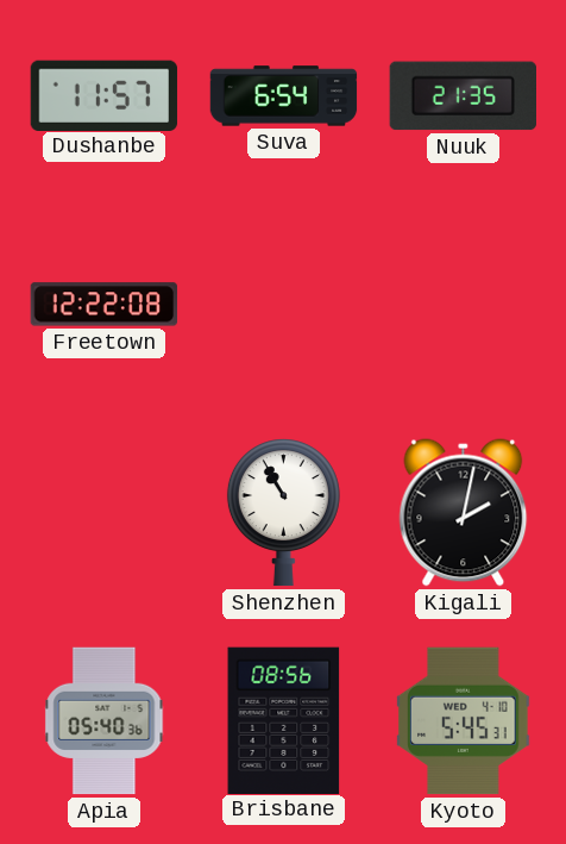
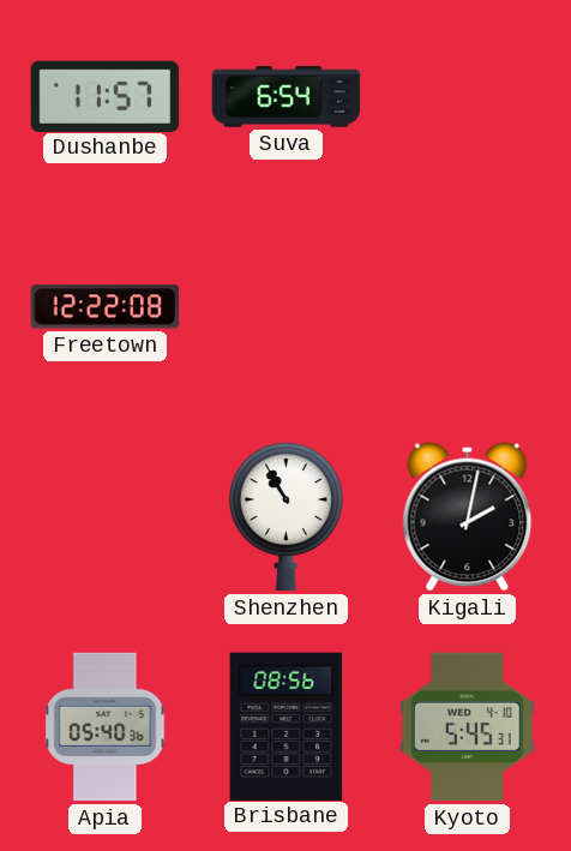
Nuuk: 21:35 -> none (463, 96)
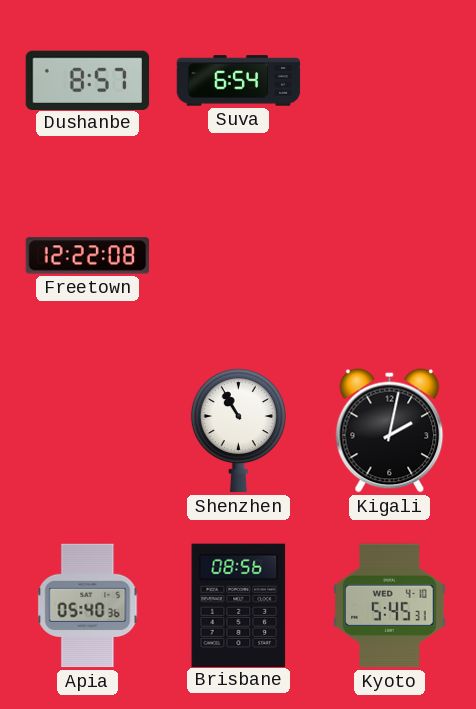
Dushanbe: 11:57 -> 8:57 (88, 80)
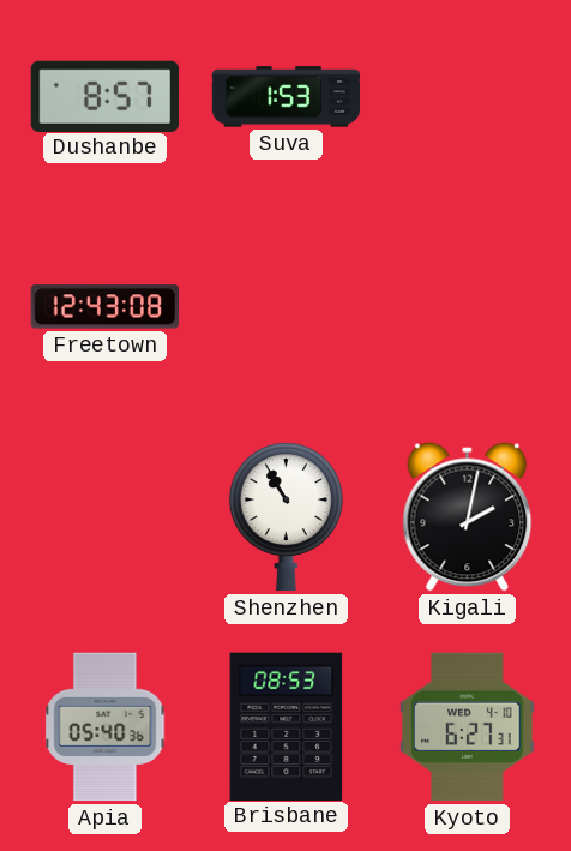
Suva: 6:54 -> 1:53 (287, 97)
Freetown: 12:22 -> 12:43 (106, 307)
Brisbane: 08:56 -> 08:53 (287, 726)
Kyoto: 5:45 -> 6:27 (468, 727)
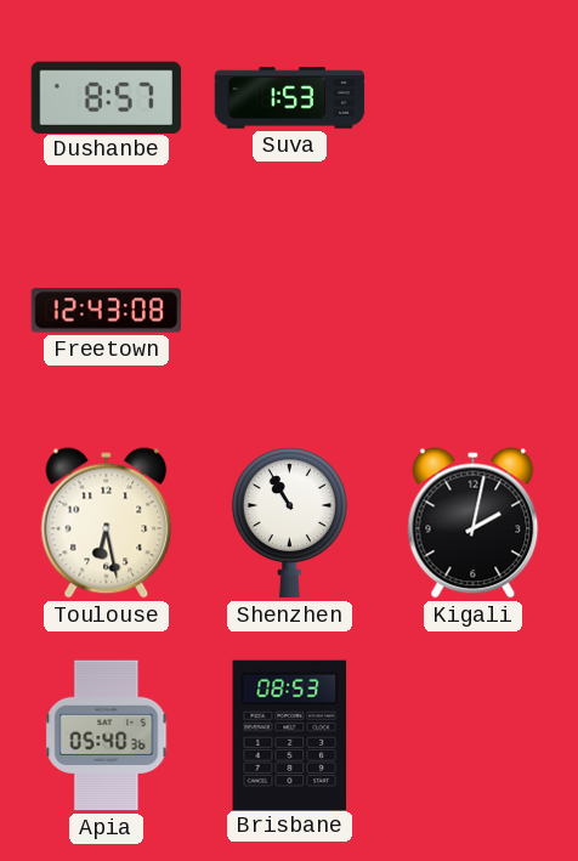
Toulouse: none -> 6:28 (107, 523)
Kyoto: 6:27 -> none (468, 727)
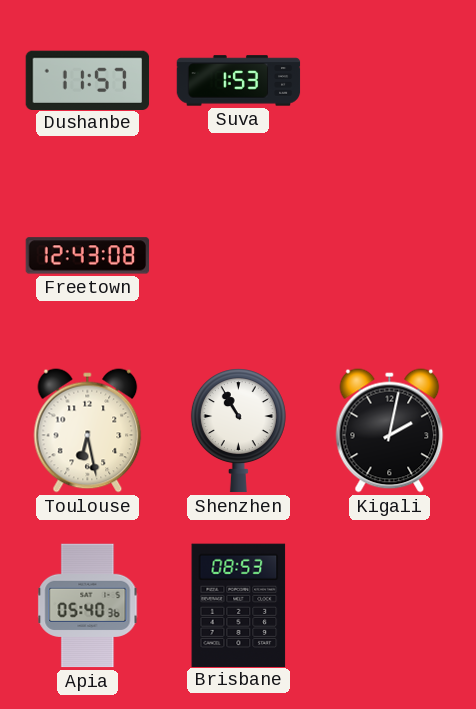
Dushanbe: 8:57 -> 11:57 (88, 80)
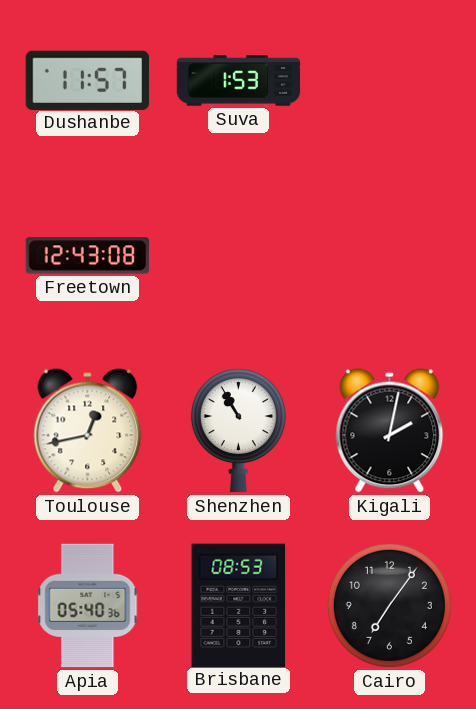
Toulouse: 6:28 -> 12:43 (88, 431)
Cairo: none -> 7:06 (389, 605)
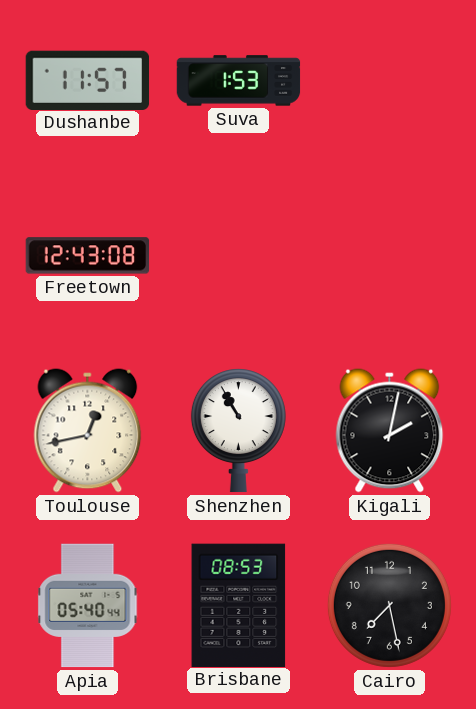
Apia: 05:40:36 -> 05:40:44 (88, 606)
Cairo: 7:06 -> 7:28 (389, 605)
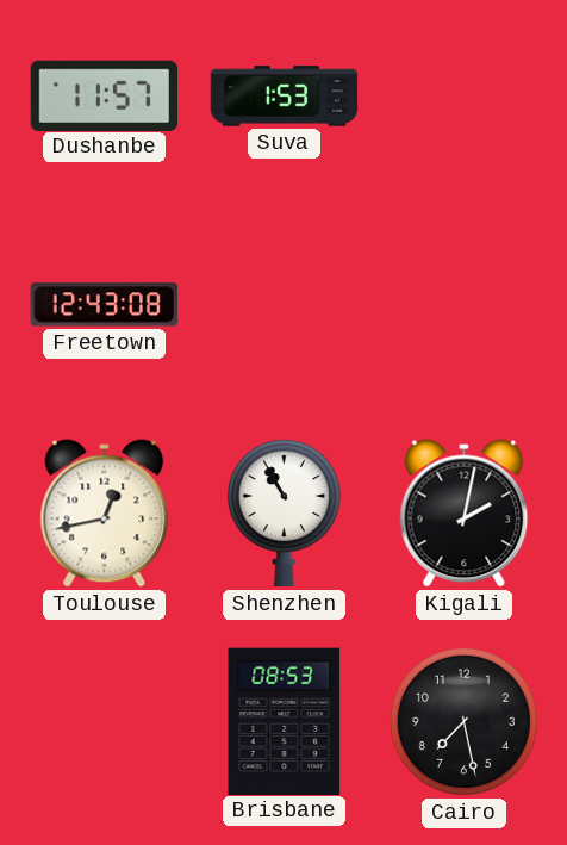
Apia: 05:40 -> none (88, 606)
